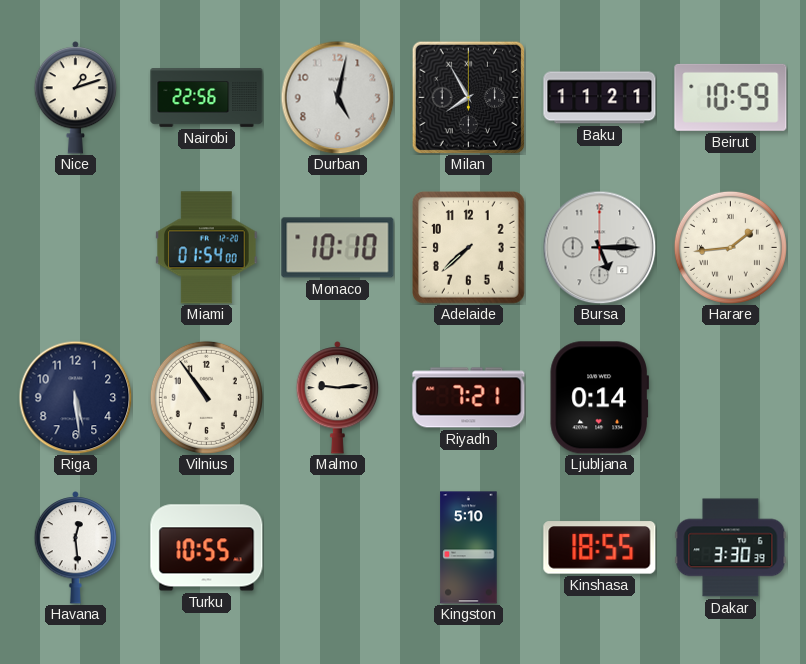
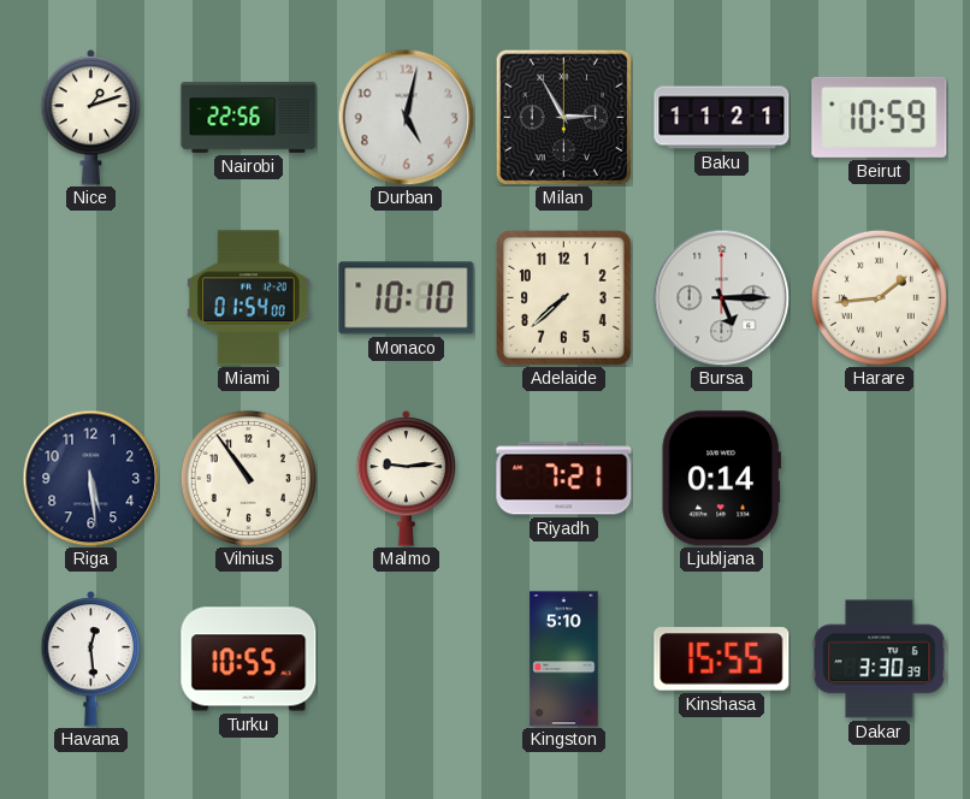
Milan: 7:55 -> 2:55 (563, 117)
Kinshasa: 18:55 -> 15:55 (722, 659)
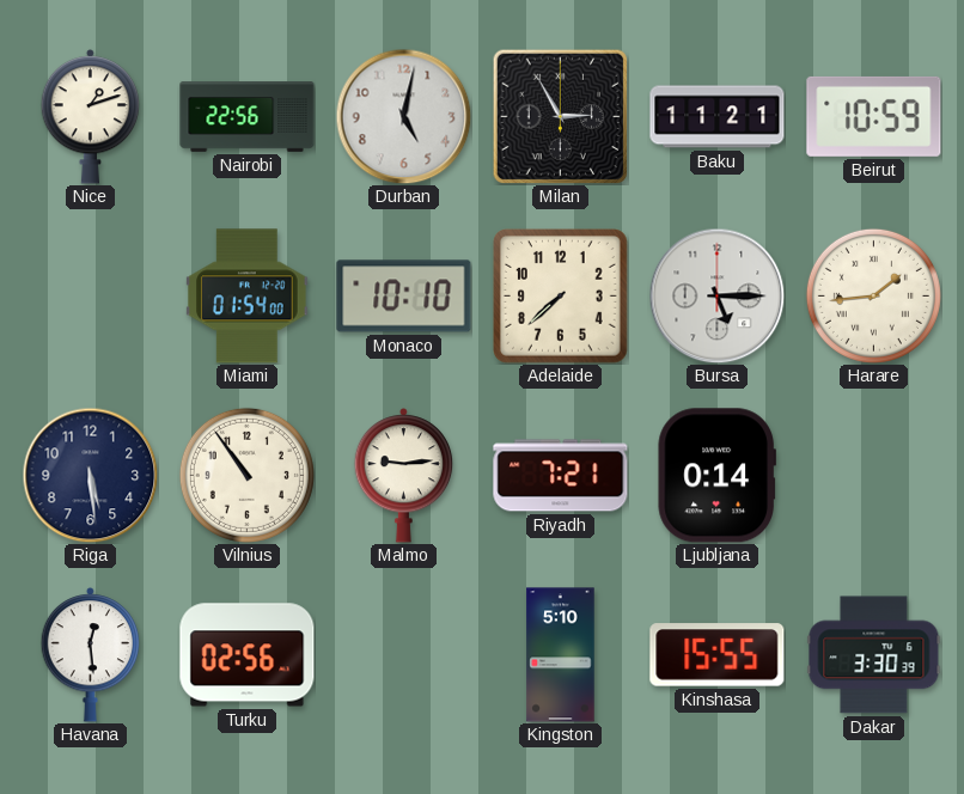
Turku: 10:55 -> 02:56 (248, 655)
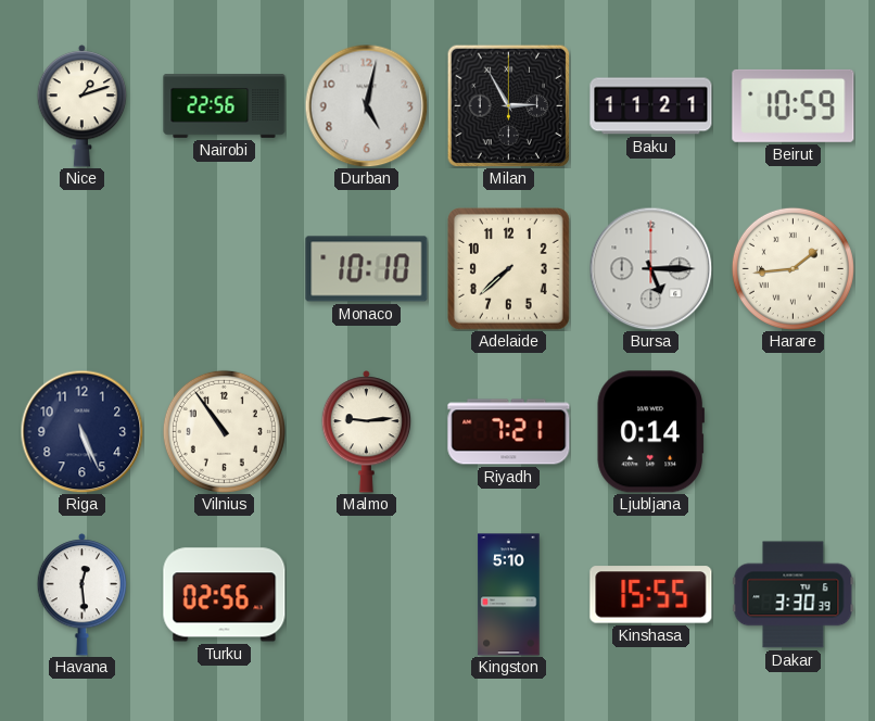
Miami: 01:54 -> none (248, 297)
Riga: 5:29 -> 5:26 (81, 431)
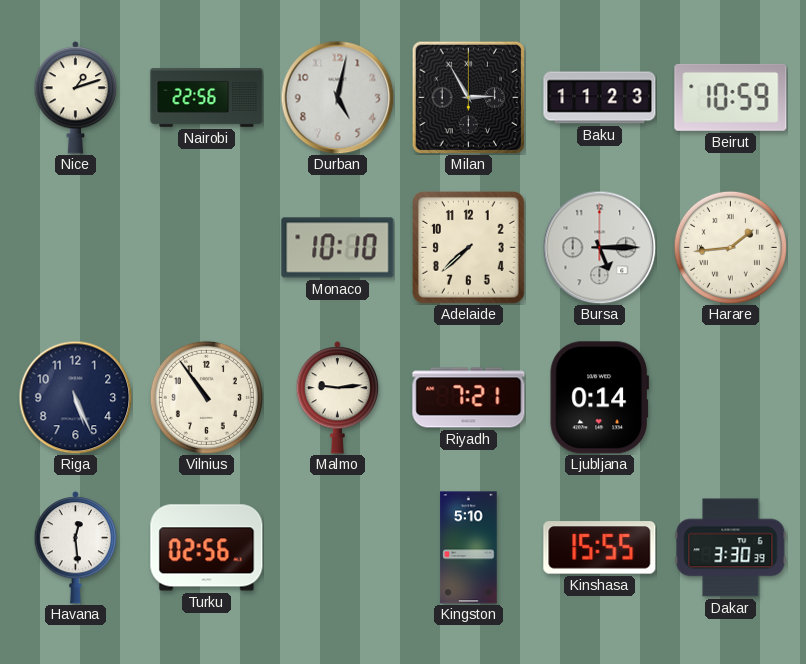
Baku: 11:21 -> 11:23 (600, 98)
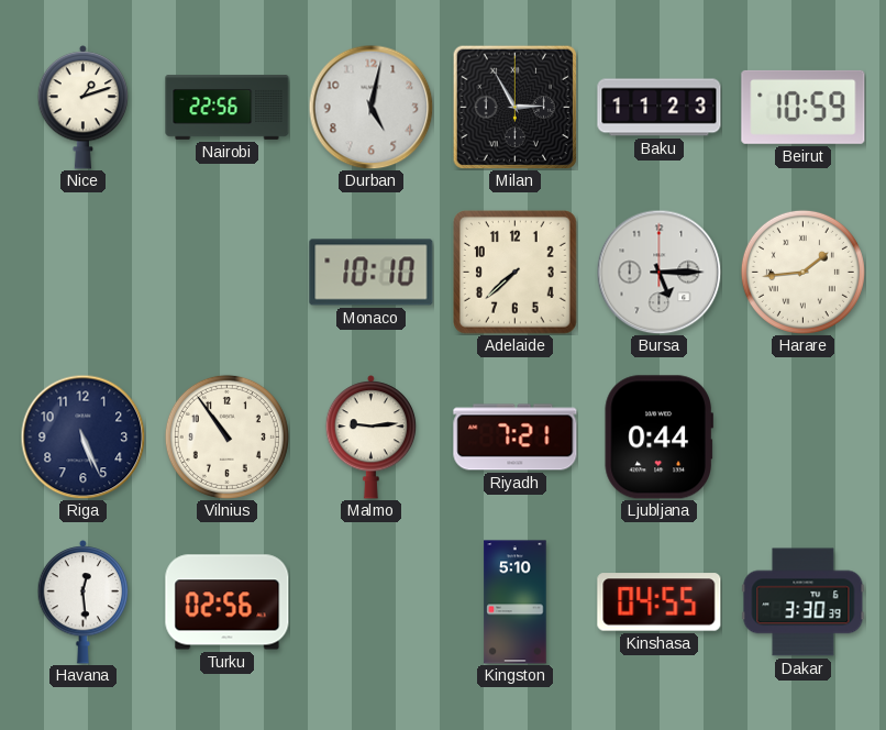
Ljubljana: 0:14 -> 0:44 (658, 438)
Kinshasa: 15:55 -> 04:55 (660, 602)
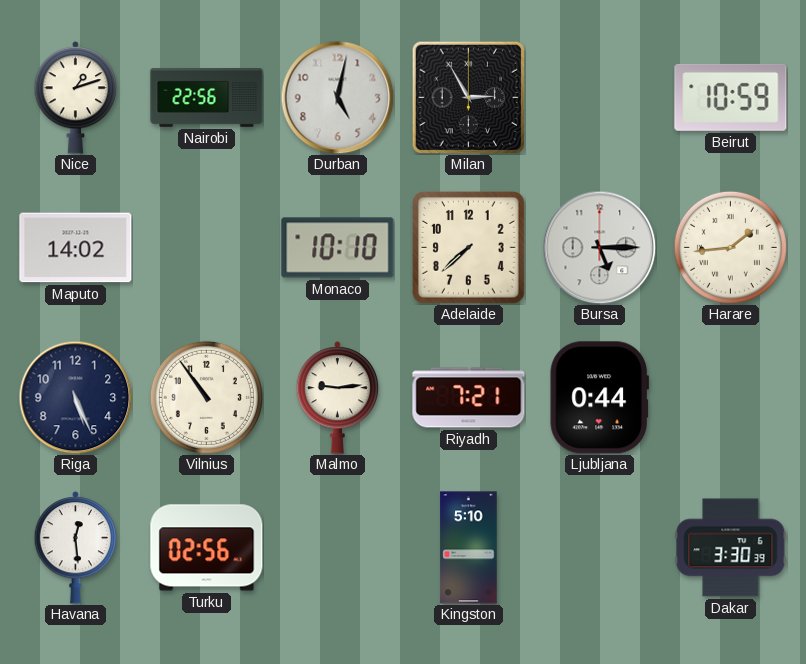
Baku: 11:23 -> none (660, 108)
Maputo: none -> 14:02 (76, 248)
Kinshasa: 04:55 -> none (660, 602)
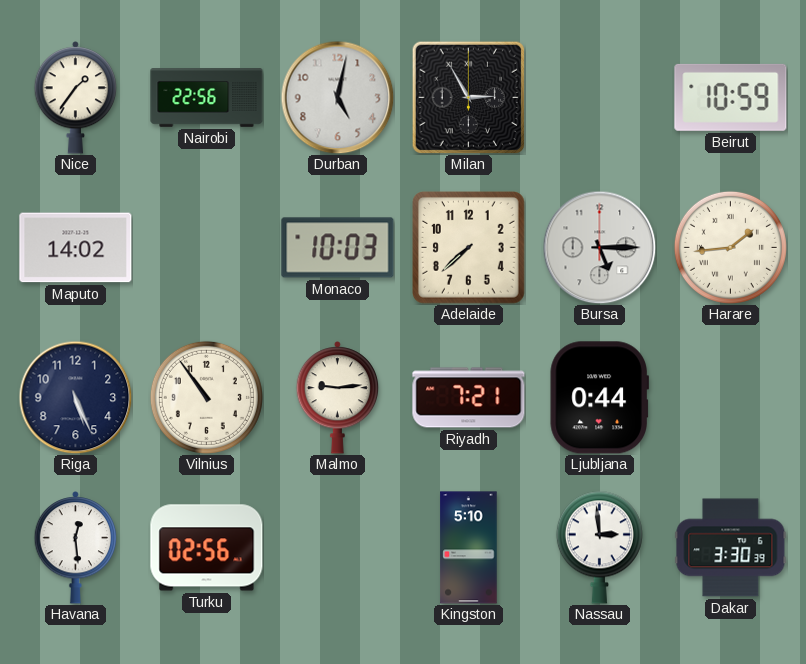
Nice: 1:12 -> 1:36 (76, 98)
Monaco: 10:10 -> 10:03 (338, 248)
Nassau: none -> 2:59 (599, 547)
